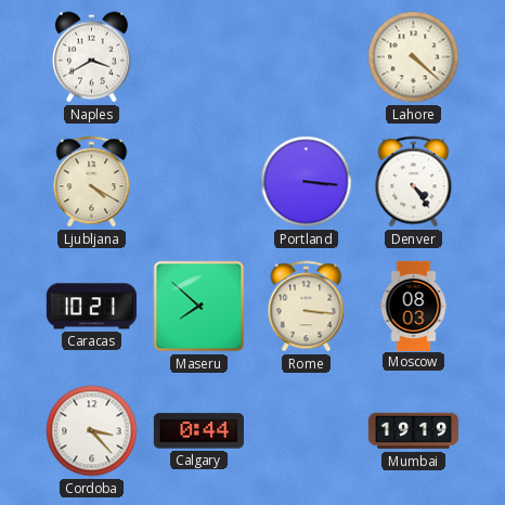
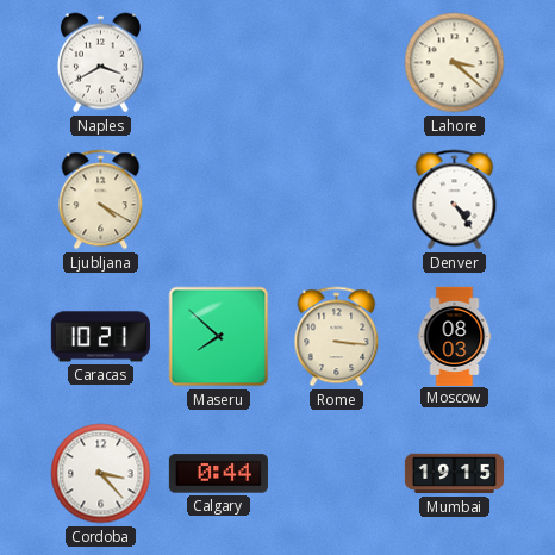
Lahore: 4:22 -> 3:22 (455, 63)
Portland: 3:16 -> none (307, 182)
Mumbai: 19:19 -> 19:15 (454, 474)
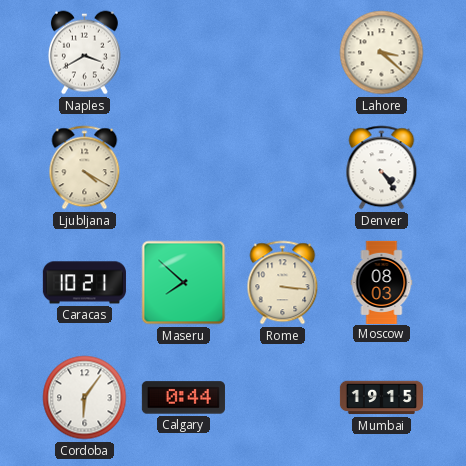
Cordoba: 3:23 -> 6:06 (85, 398)
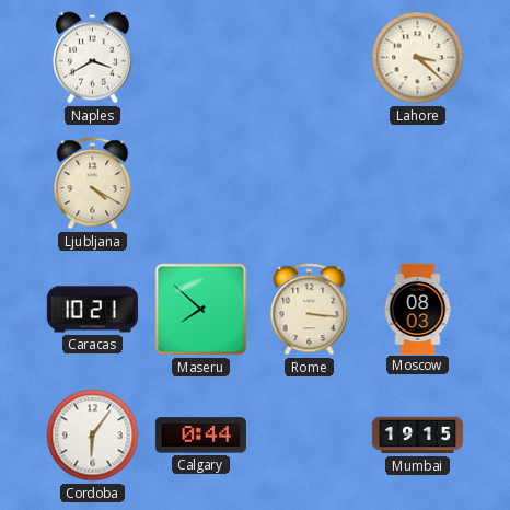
Denver: 4:24 -> none (382, 168)
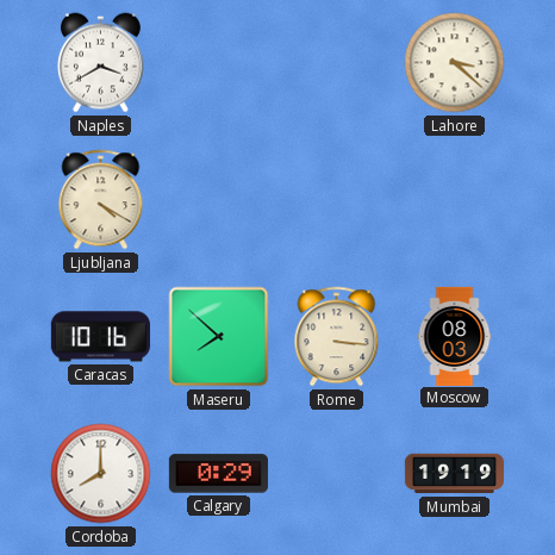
Caracas: 10:21 -> 10:16 (100, 337)
Cordoba: 6:06 -> 8:00 (101, 474)
Calgary: 0:44 -> 0:29 (218, 474)
Mumbai: 19:15 -> 19:19 (454, 474)
